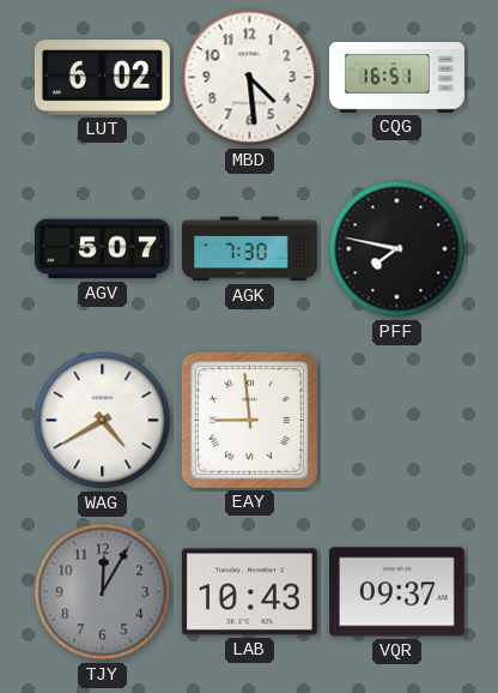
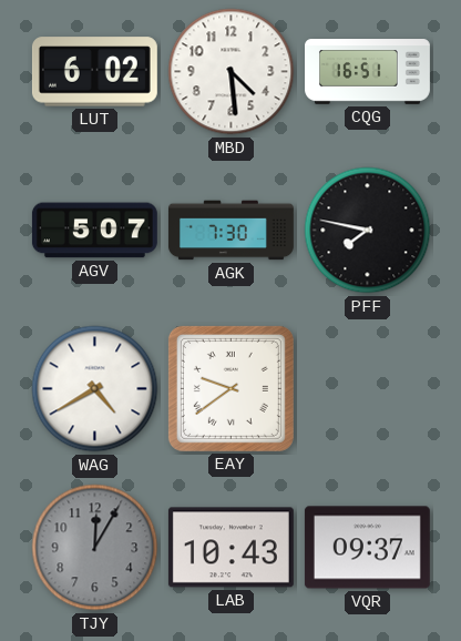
EAY: 8:59 -> 9:39 (230, 388)
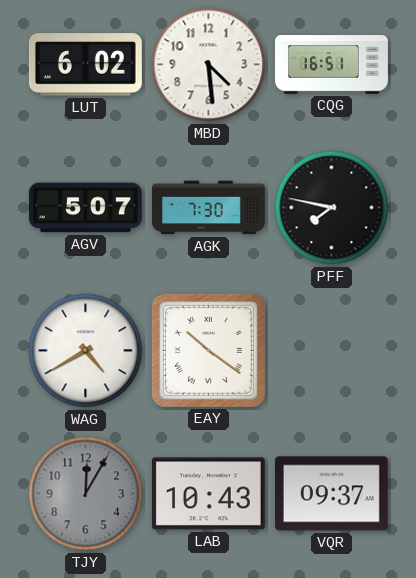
EAY: 9:39 -> 10:21 (208, 350)
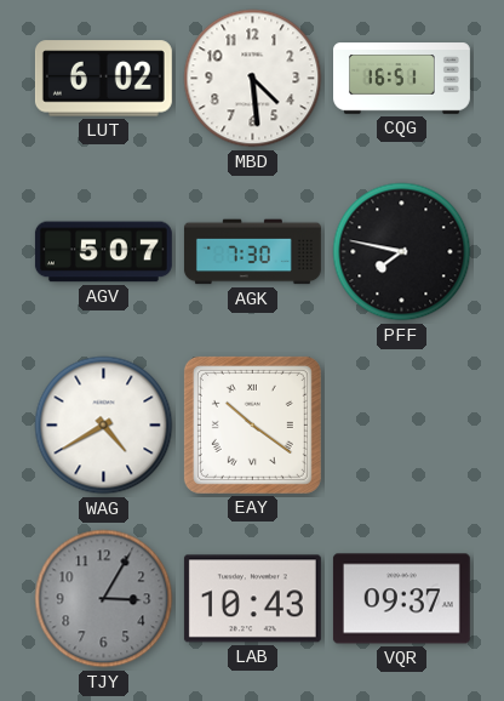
TJY: 12:05 -> 3:05 (104, 599)
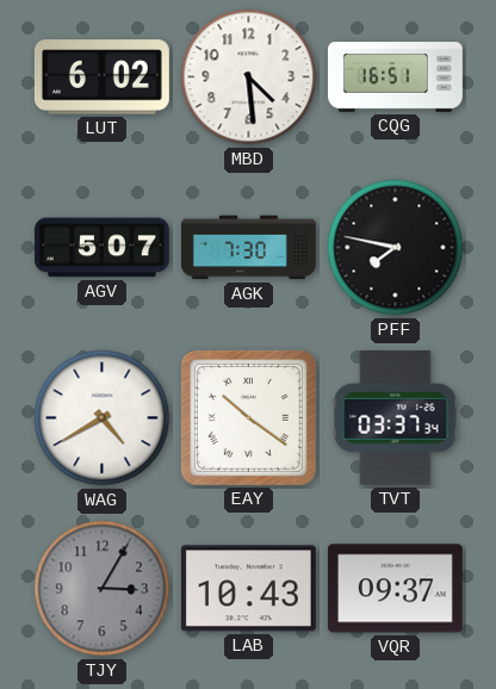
TVT: none -> 03:37 (396, 417)
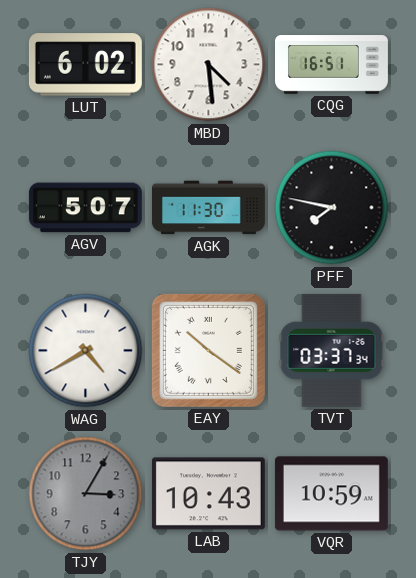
AGK: 7:30 -> 11:30 (208, 208)
VQR: 09:37 -> 10:59 (331, 494)
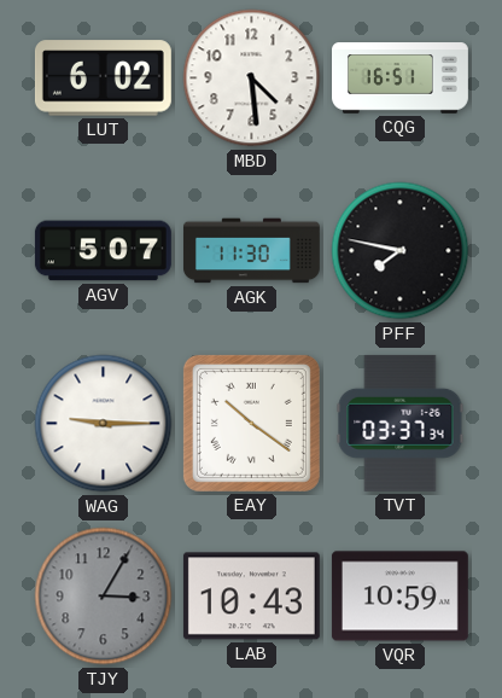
WAG: 4:40 -> 9:15 (104, 424)
